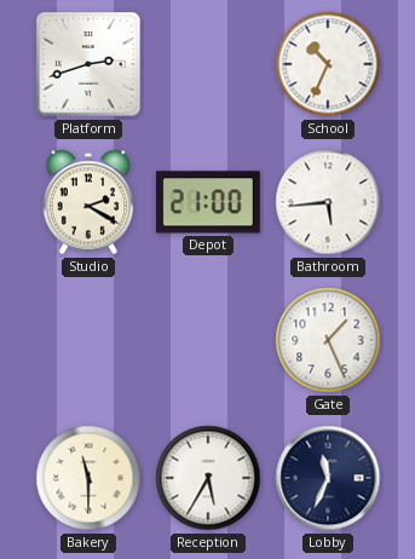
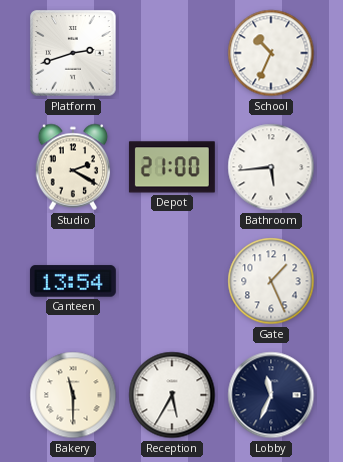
Canteen: none -> 13:54 (73, 281)
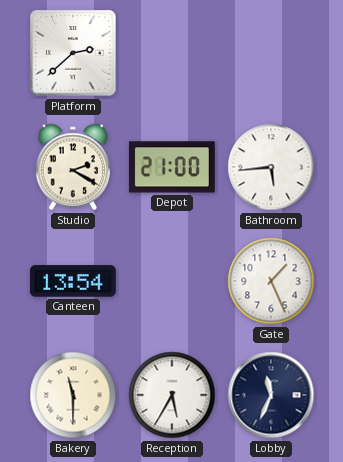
Platform: 2:42 -> 2:38 (73, 53)
School: 10:34 -> none (271, 53)
